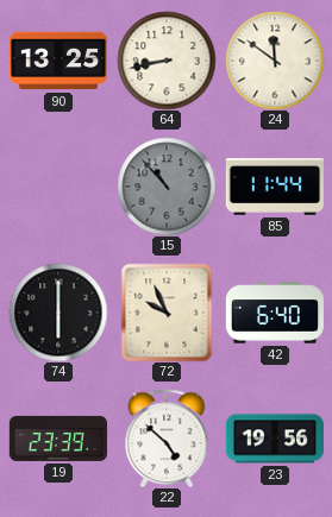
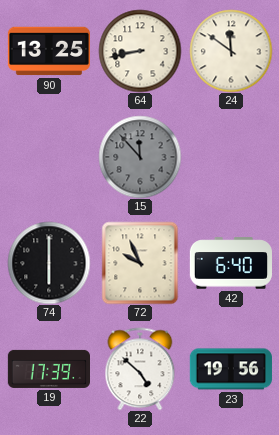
15: 10:53 -> 11:53 (140, 157)
85: 11:44 -> none (274, 187)
19: 23:39 -> 17:39 (48, 369)
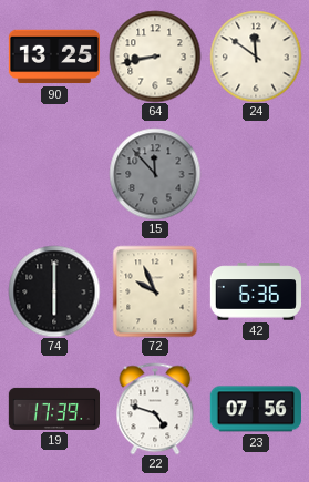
42: 6:40 -> 6:36 (255, 291)
22: 4:52 -> 4:48 (155, 409)
23: 19:56 -> 07:56 (256, 409)
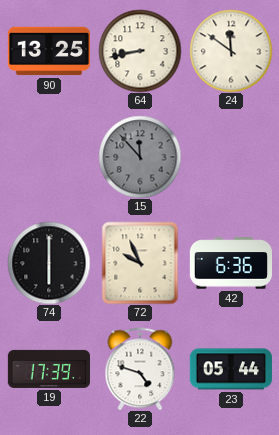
23: 07:56 -> 05:44 (231, 369)
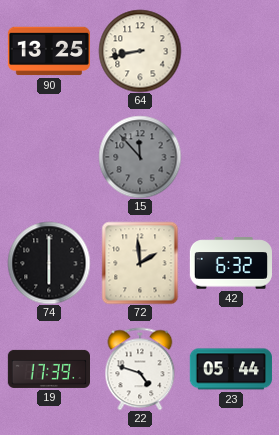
24: 11:51 -> none (231, 51)
72: 9:56 -> 1:59 (140, 263)
42: 6:36 -> 6:32 (230, 263)
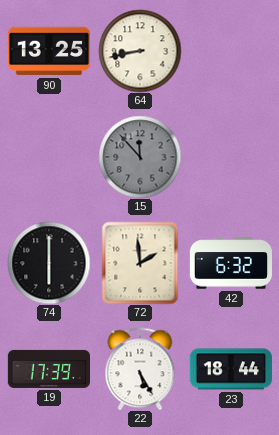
22: 4:48 -> 5:25 (140, 369)
23: 05:44 -> 18:44 (231, 369)
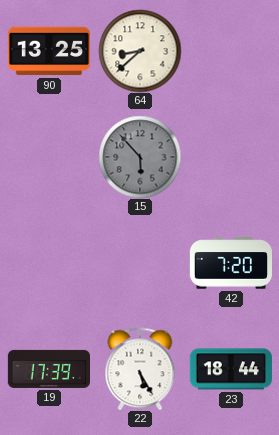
64: 8:43 -> 8:38 (140, 51)
15: 11:53 -> 5:53 (140, 157)
74: 6:00 -> none (49, 263)
72: 1:59 -> none (140, 263)
42: 6:32 -> 7:20 (230, 263)
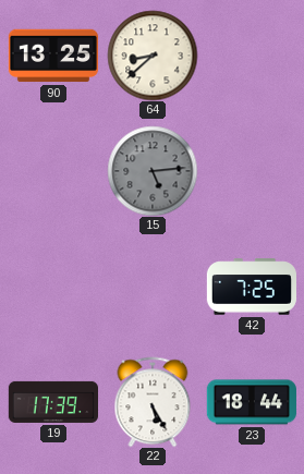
15: 5:53 -> 5:14 (153, 171)
42: 7:20 -> 7:25 (251, 287)
